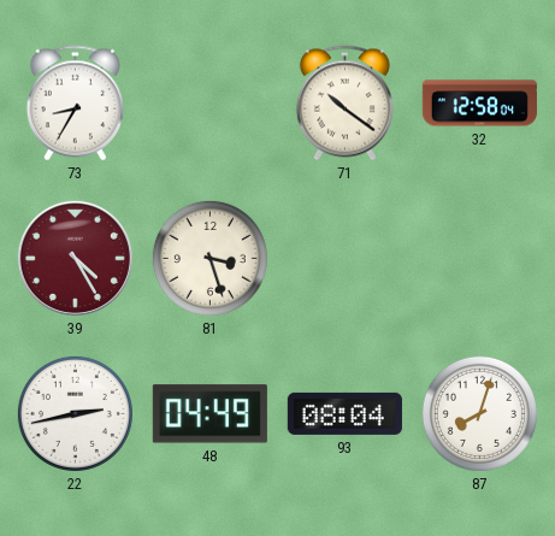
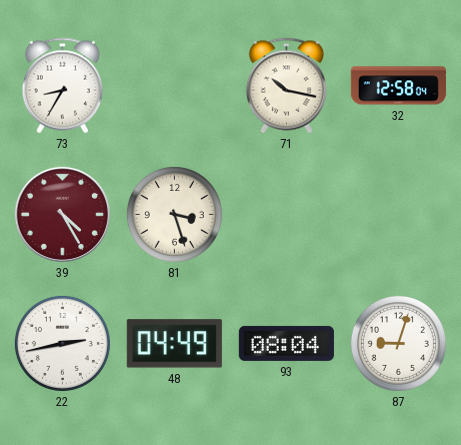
71: 10:21 -> 10:17 (286, 86)
87: 8:03 -> 9:03 (398, 343)
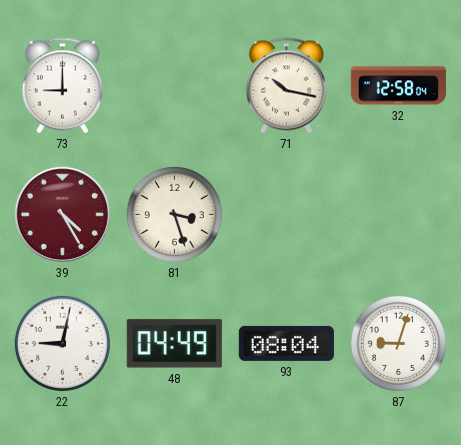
73: 8:35 -> 9:00 (62, 86)
22: 2:43 -> 9:02 (62, 343)
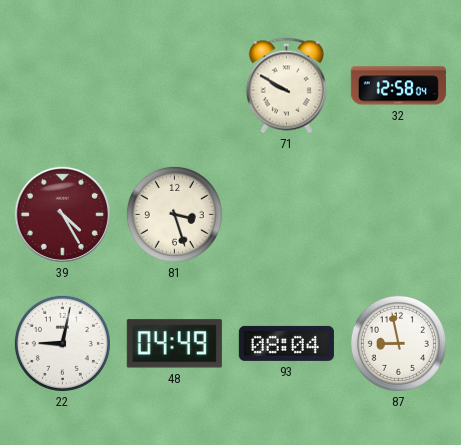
73: 9:00 -> none (62, 86)
71: 10:17 -> 9:50 (286, 86)
87: 9:03 -> 8:58 (398, 343)
